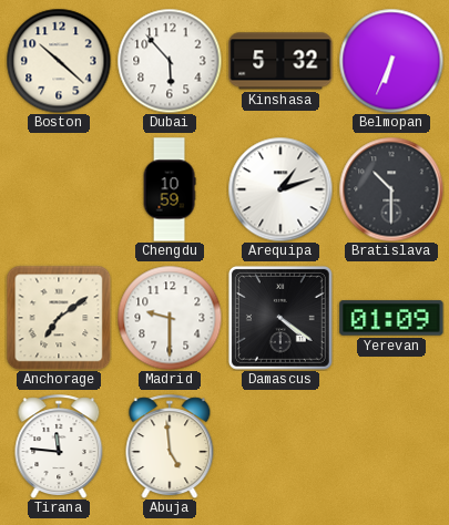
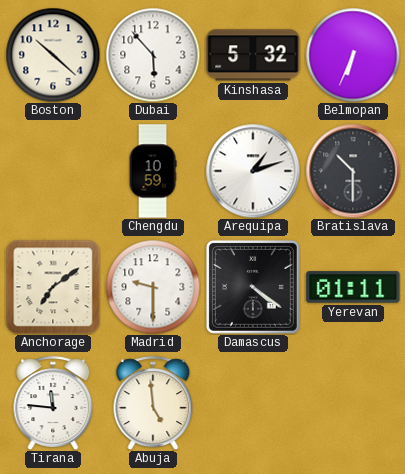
Yerevan: 01:09 -> 01:11 (353, 287)
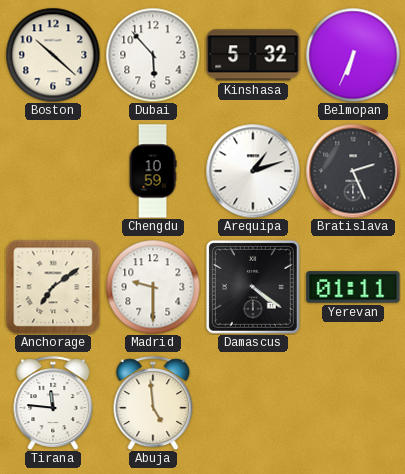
Bratislava: 10:30 -> 2:26 (353, 171)
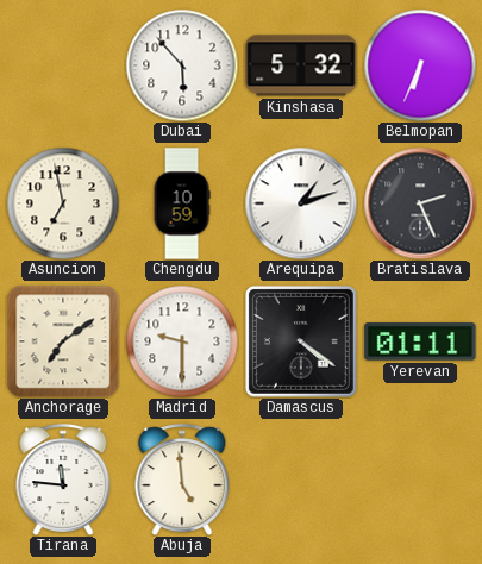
Boston: 10:22 -> none (53, 55)
Asuncion: none -> 6:58 (63, 203)
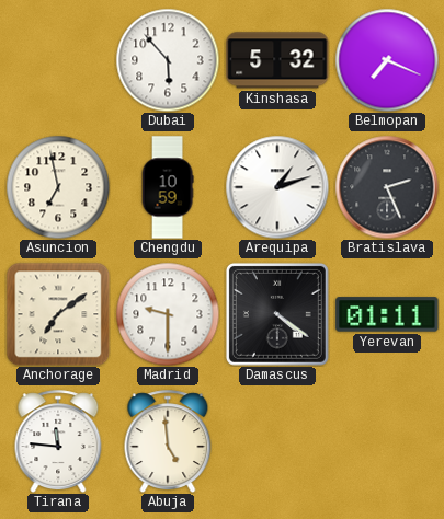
Belmopan: 6:34 -> 7:19 (387, 60)
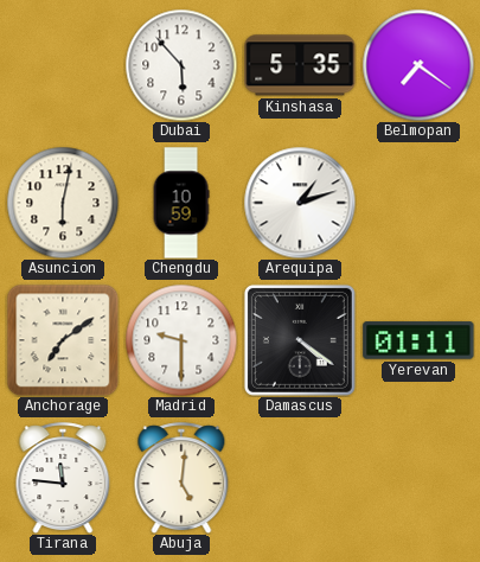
Kinshasa: 5:32 -> 5:35 (300, 65)
Belmopan: 7:19 -> 7:21 (418, 65)
Asuncion: 6:58 -> 6:02 (63, 203)
Bratislava: 2:26 -> none (387, 187)
Abuja: 4:59 -> 5:01 (181, 478)
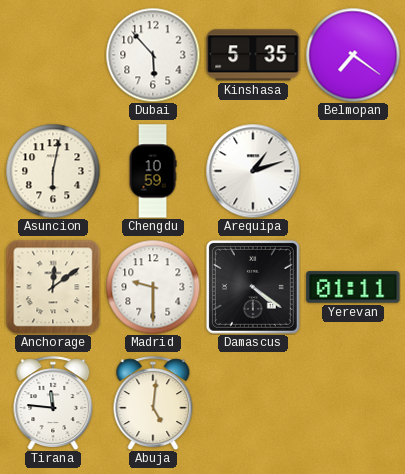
Anchorage: 7:09 -> 12:09 (53, 287)
